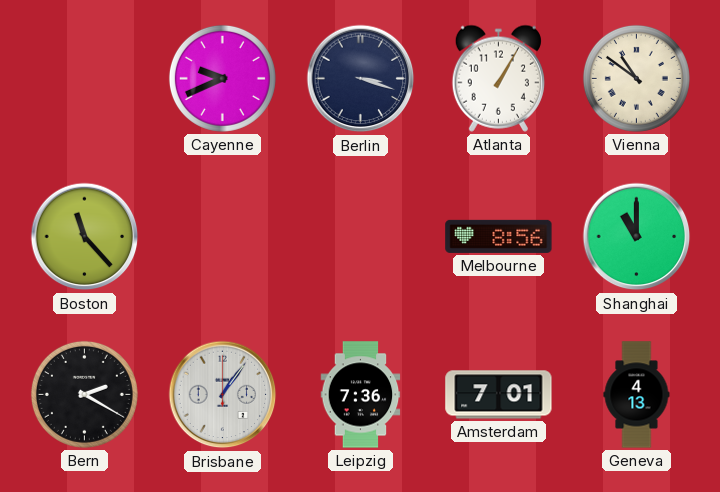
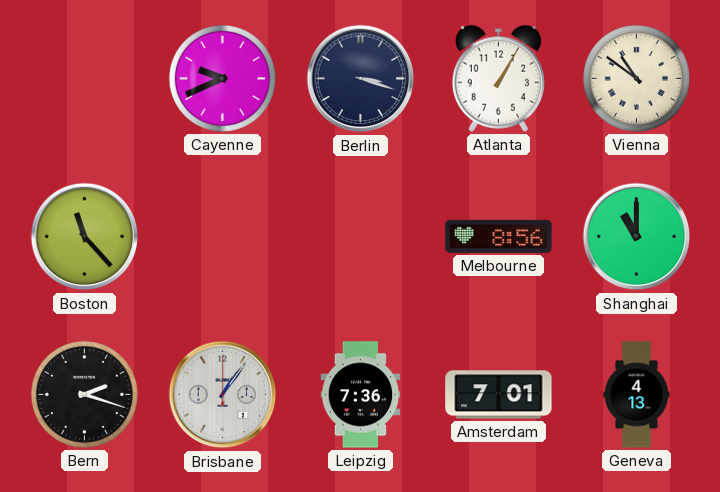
Bern: 2:20 -> 2:18 (84, 394)
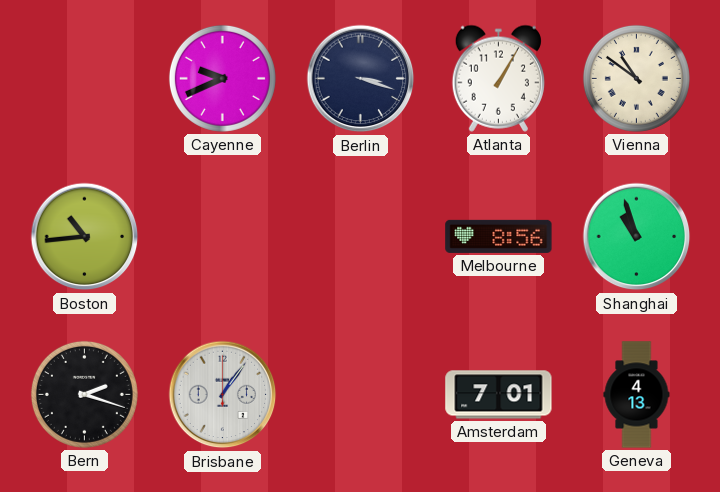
Boston: 11:23 -> 10:44 (85, 237)
Shanghai: 11:00 -> 10:57 (637, 237)
Leipzig: 7:36 -> none (361, 395)
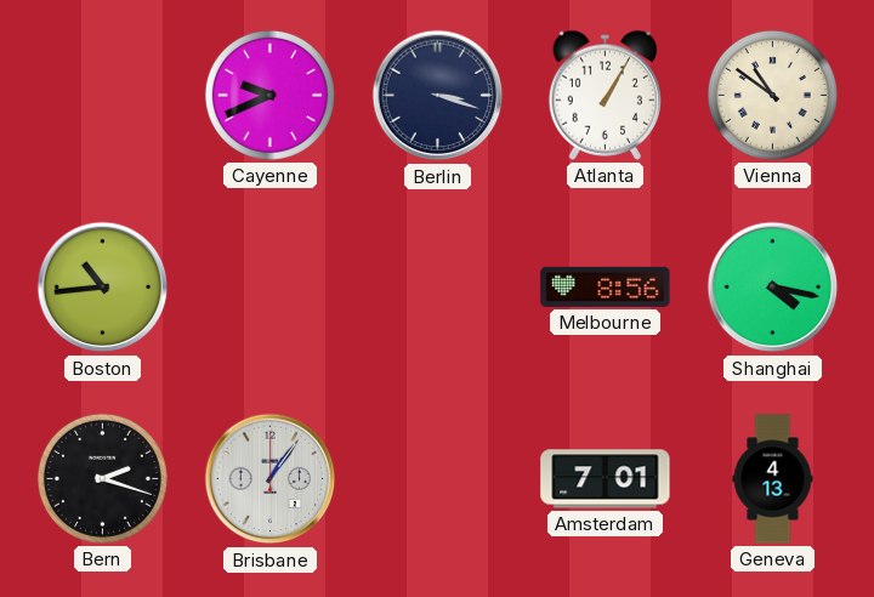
Shanghai: 10:57 -> 4:17 (773, 288)
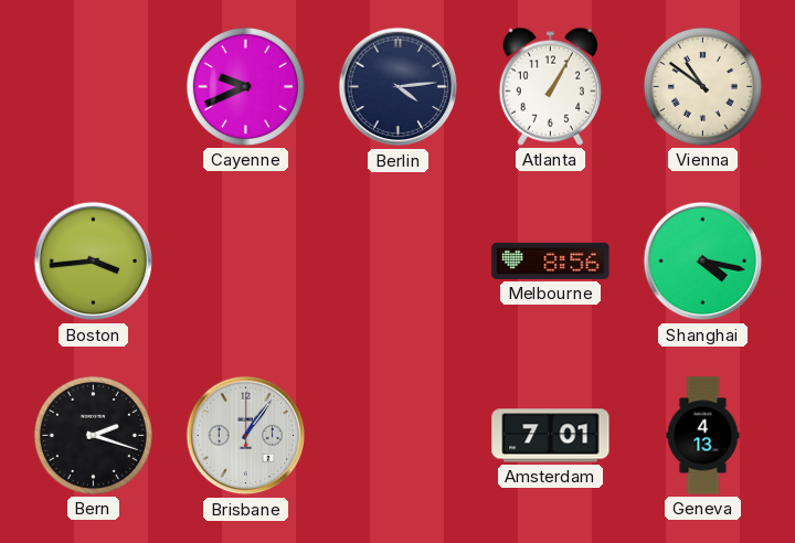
Berlin: 3:18 -> 4:14 (399, 87)
Boston: 10:44 -> 3:44 (94, 262)
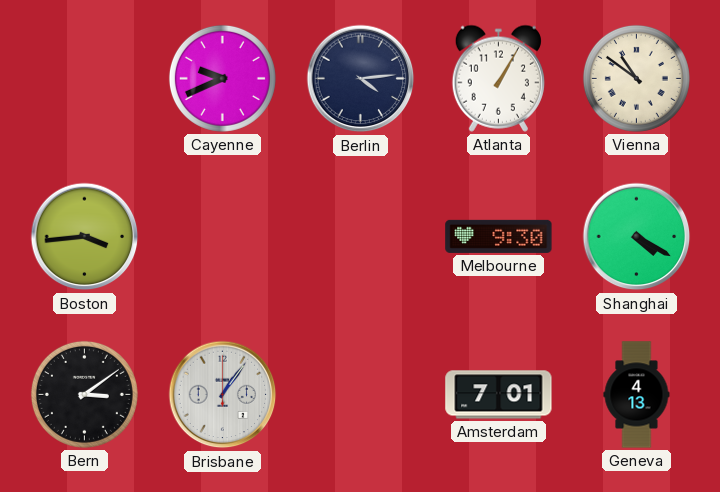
Melbourne: 8:56 -> 9:30 (499, 236)
Shanghai: 4:17 -> 4:20 (637, 237)
Bern: 2:18 -> 3:09 (84, 394)
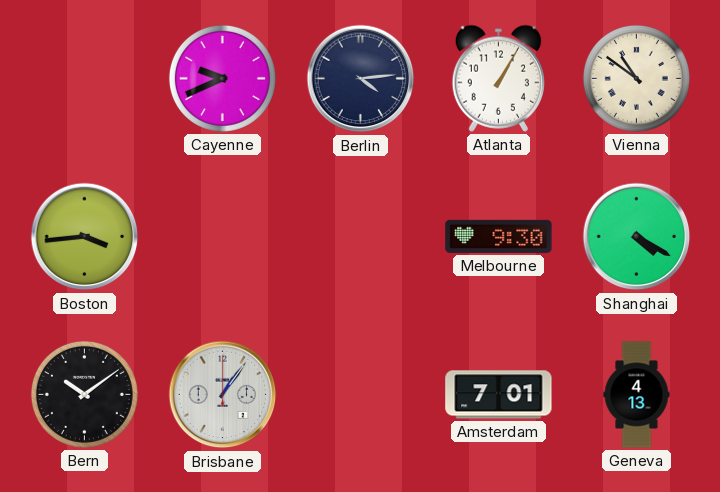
Bern: 3:09 -> 10:09 (84, 394)
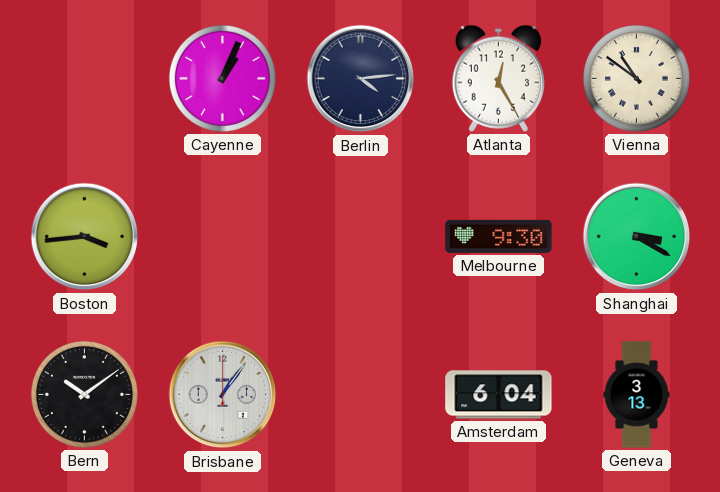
Cayenne: 9:41 -> 1:04 (222, 78)
Atlanta: 1:05 -> 12:25 (498, 78)
Shanghai: 4:20 -> 3:20 (637, 237)
Amsterdam: 7:01 -> 6:04 (499, 395)
Geneva: 4:13 -> 3:13 (637, 395)
